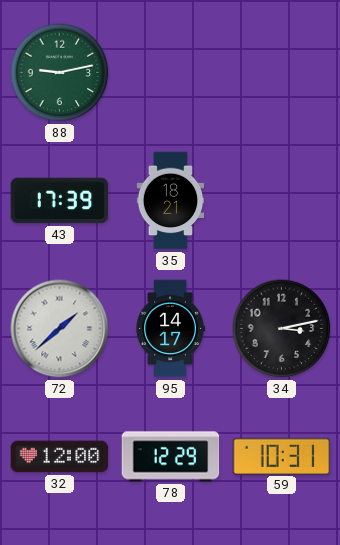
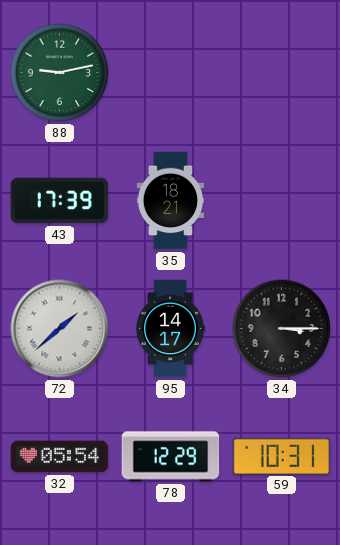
34: 3:13 -> 3:15 (282, 329)
32: 12:00 -> 05:54 (60, 457)
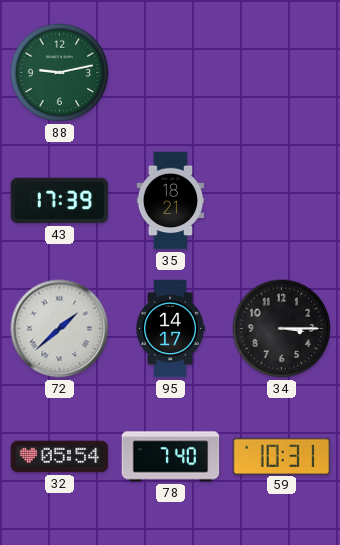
78: 12:29 -> 7:40 (171, 457)
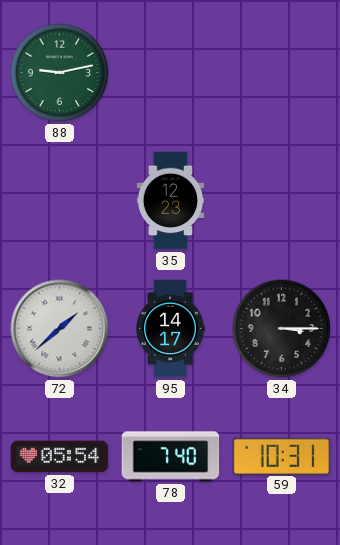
43: 17:39 -> none (60, 201)
35: 18:21 -> 12:23 (171, 201)
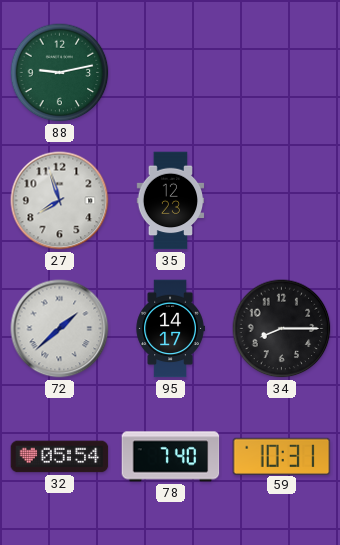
27: none -> 7:57 (60, 201)
34: 3:15 -> 8:15 (282, 329)
